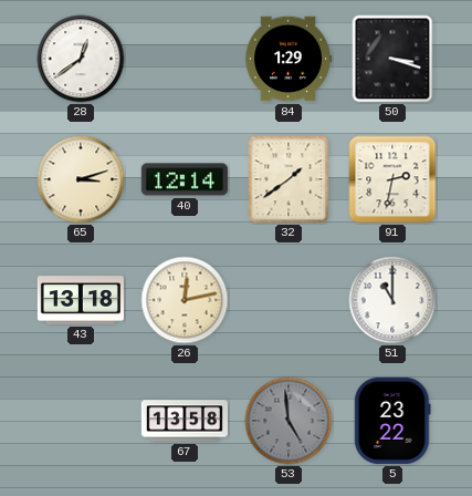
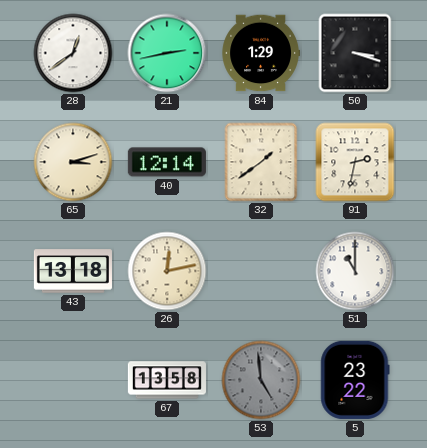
21: none -> 2:43 (167, 53)
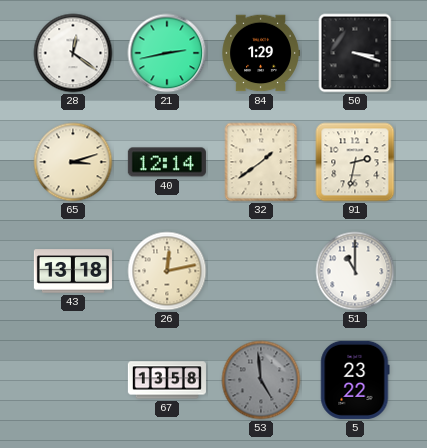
28: 12:39 -> 12:21 (73, 53)
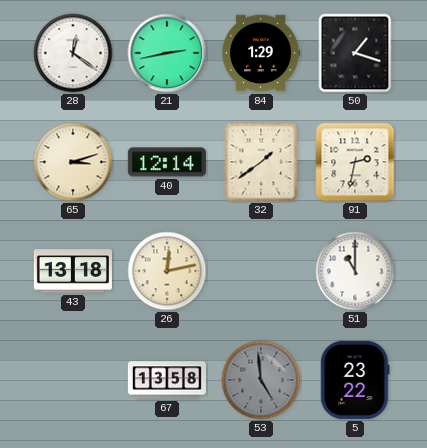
50: 3:18 -> 1:18 (355, 53)
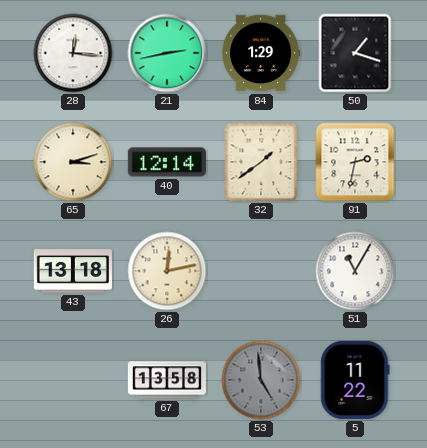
28: 12:21 -> 12:16 (73, 53)
51: 11:00 -> 11:05 (355, 271)
5: 23:22 -> 11:22 (355, 380)
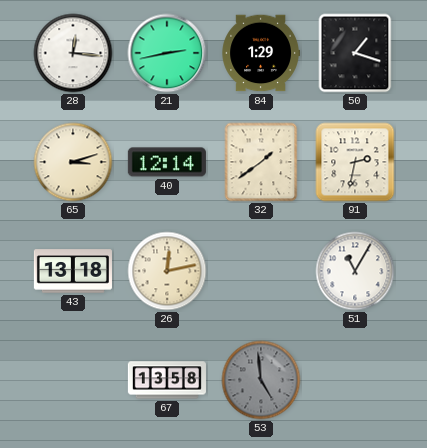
5: 11:22 -> none (355, 380)
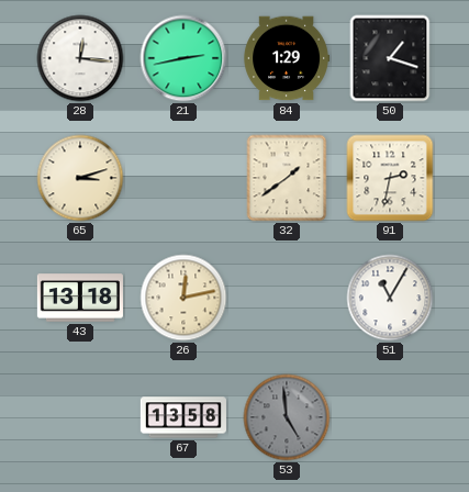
40: 12:14 -> none (167, 162)
